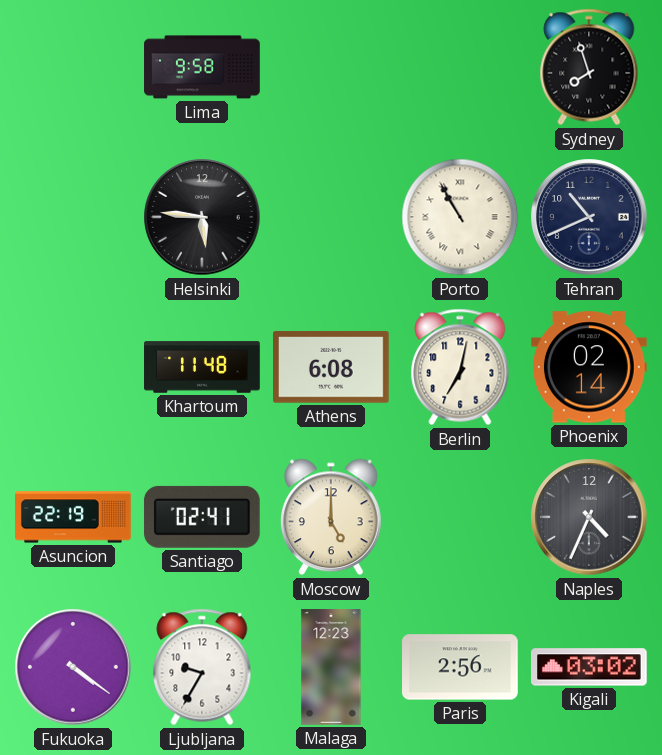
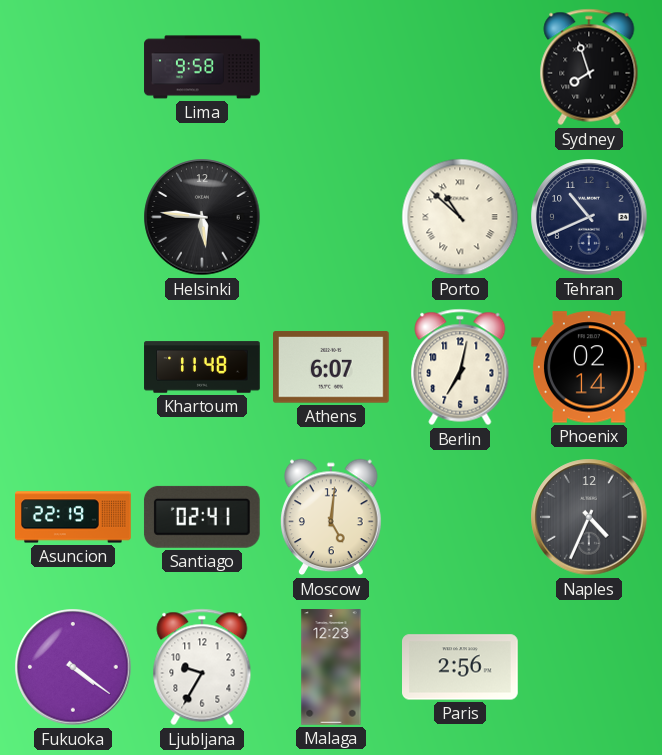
Porto: 10:55 -> 10:52 (460, 217)
Athens: 6:08 -> 6:07 (332, 367)
Moscow: 5:00 -> 5:01 (332, 517)
Kigali: 03:02 -> none (590, 667)
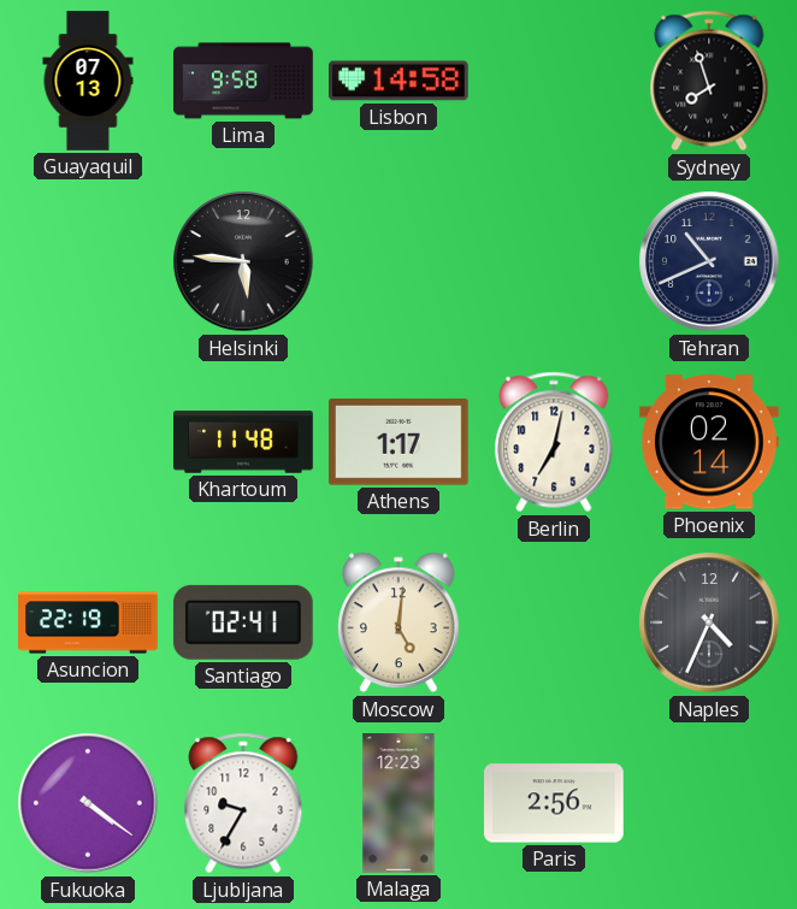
Guayaquil: none -> 07:13 (88, 81)
Lisbon: none -> 14:58 (400, 81)
Porto: 10:52 -> none (460, 217)
Athens: 6:07 -> 1:17 (400, 442)
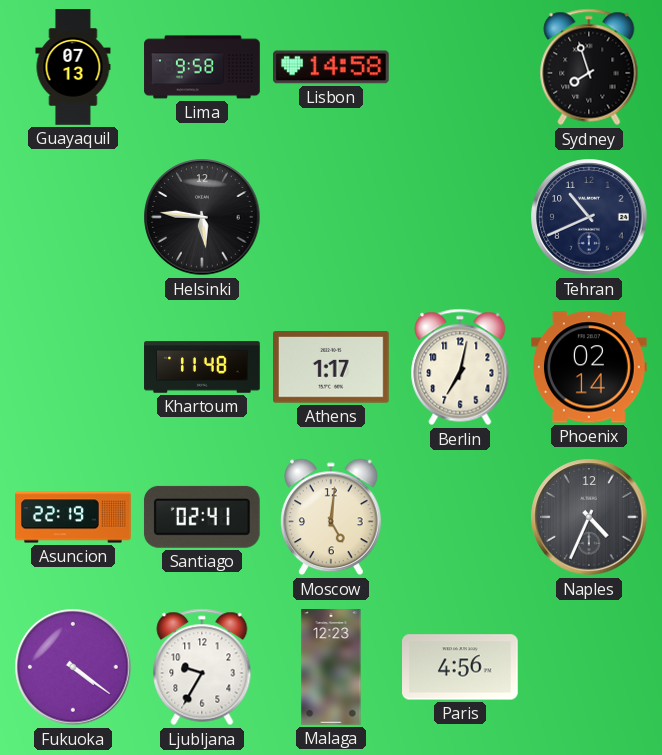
Paris: 2:56 -> 4:56 (461, 667)
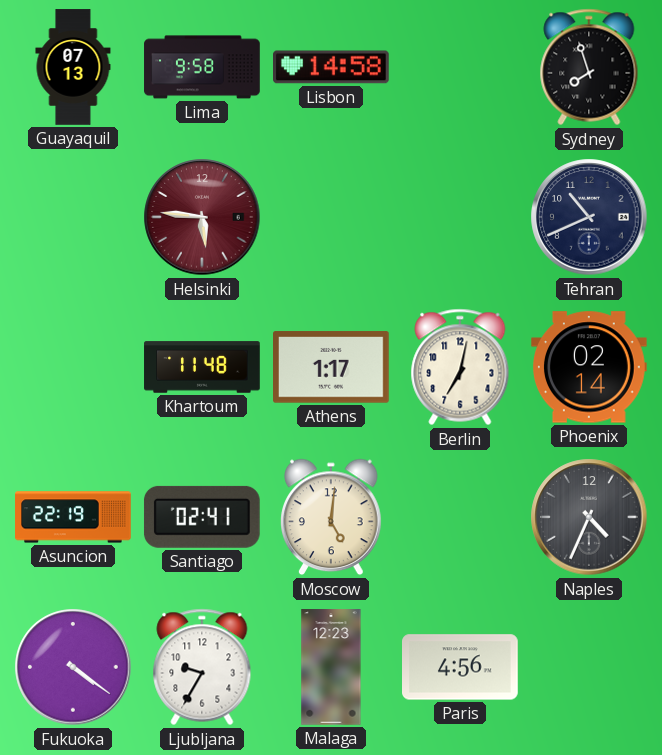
Helsinki dial: black -> burgundy (202, 217)
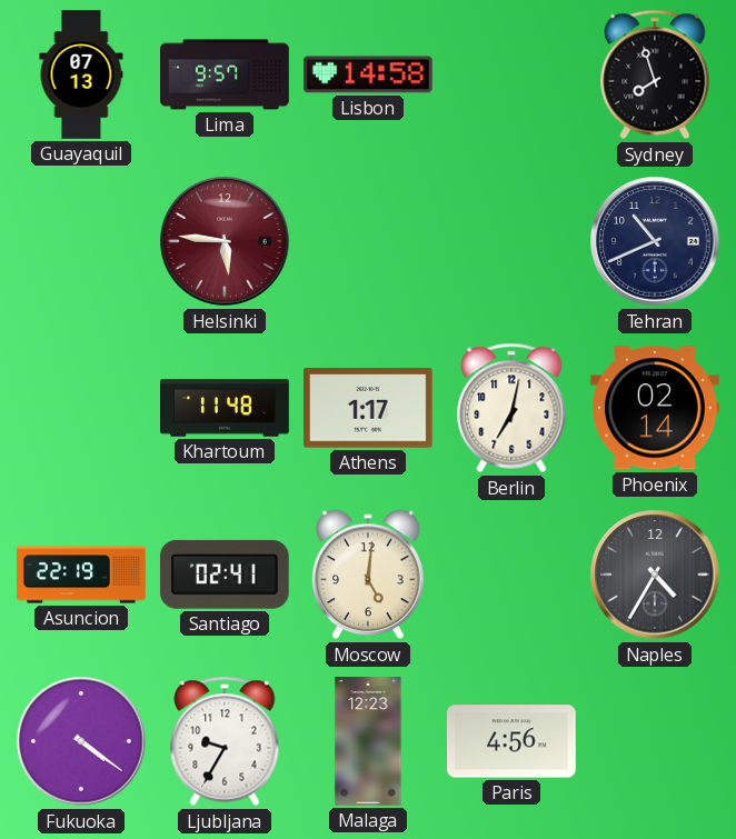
Lima: 9:58 -> 9:57 (225, 74)
Naples: 4:34 -> 4:35 (655, 575)
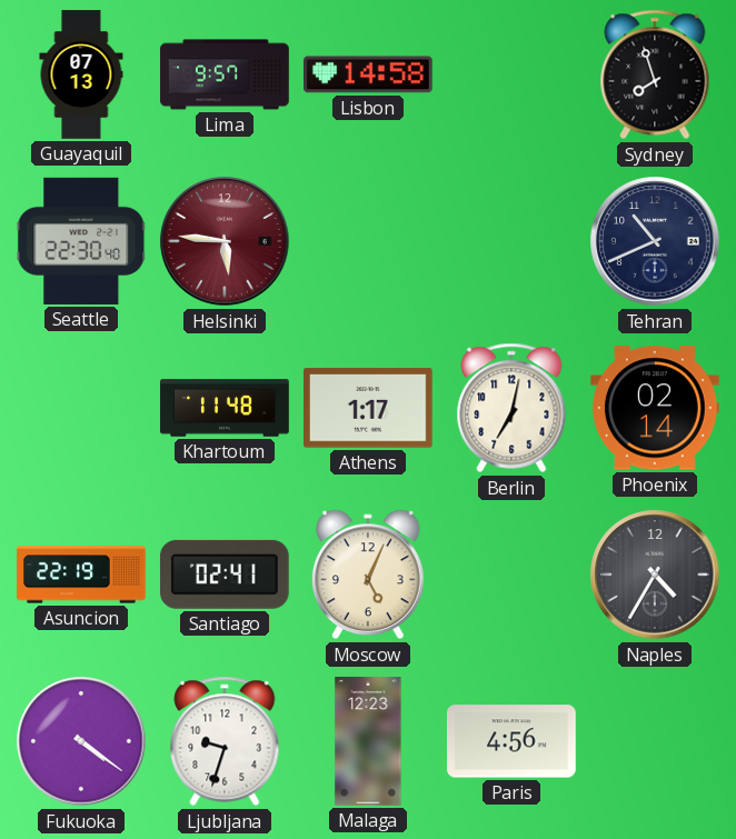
Seattle: none -> 22:30 (81, 241)
Moscow: 5:01 -> 5:04 (369, 575)
Ljubljana: 9:35 -> 9:33 (225, 741)
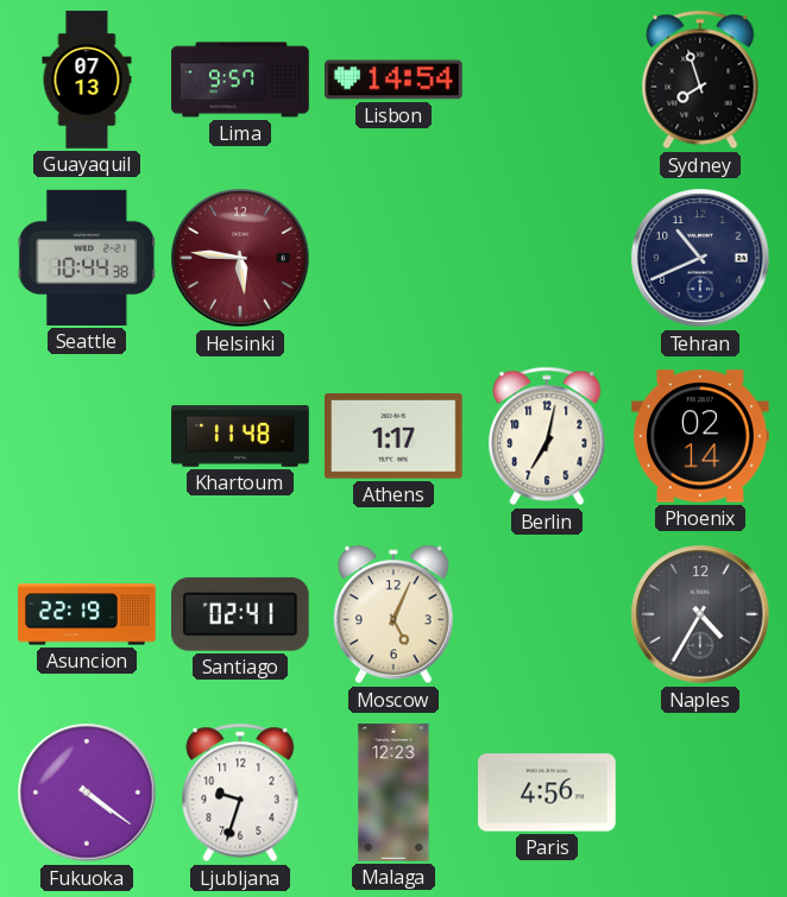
Lisbon: 14:58 -> 14:54 (395, 80)
Seattle: 22:30 -> 10:44 (87, 258)
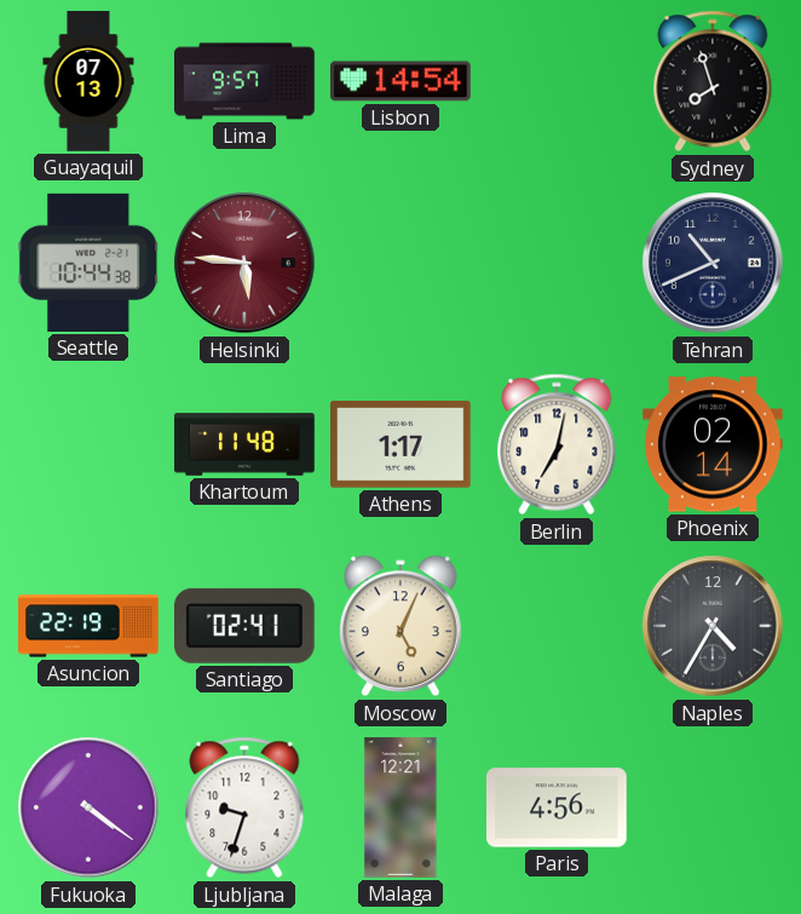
Malaga: 12:23 -> 12:21 (400, 807)
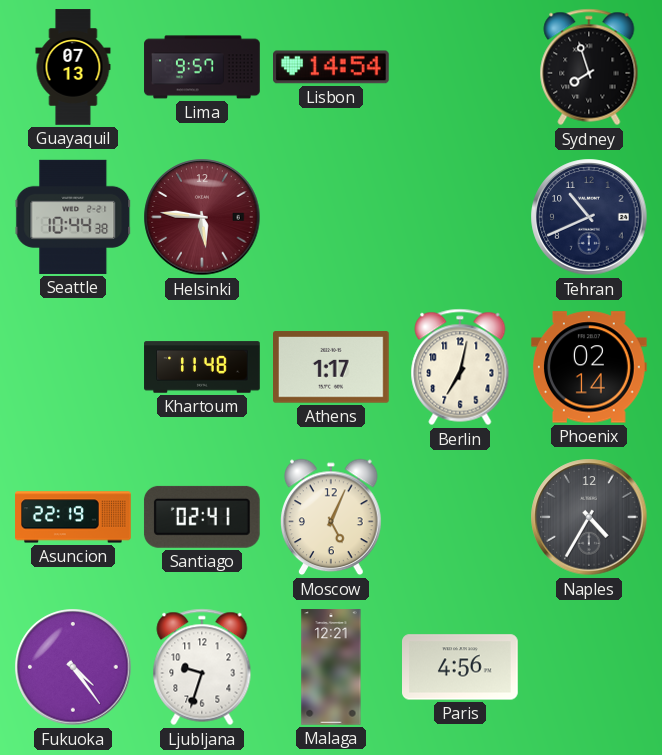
Fukuoka: 4:21 -> 4:24 (73, 667)
